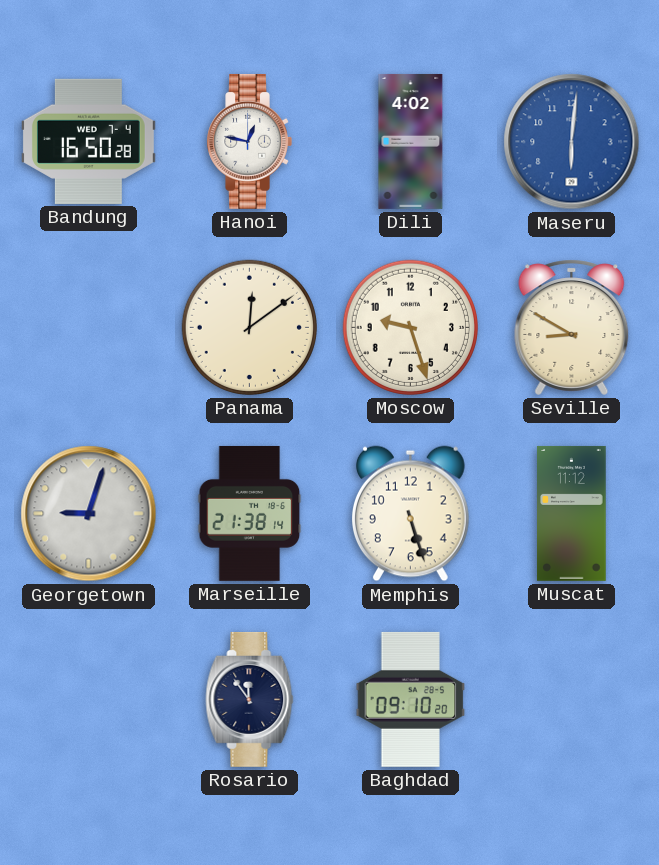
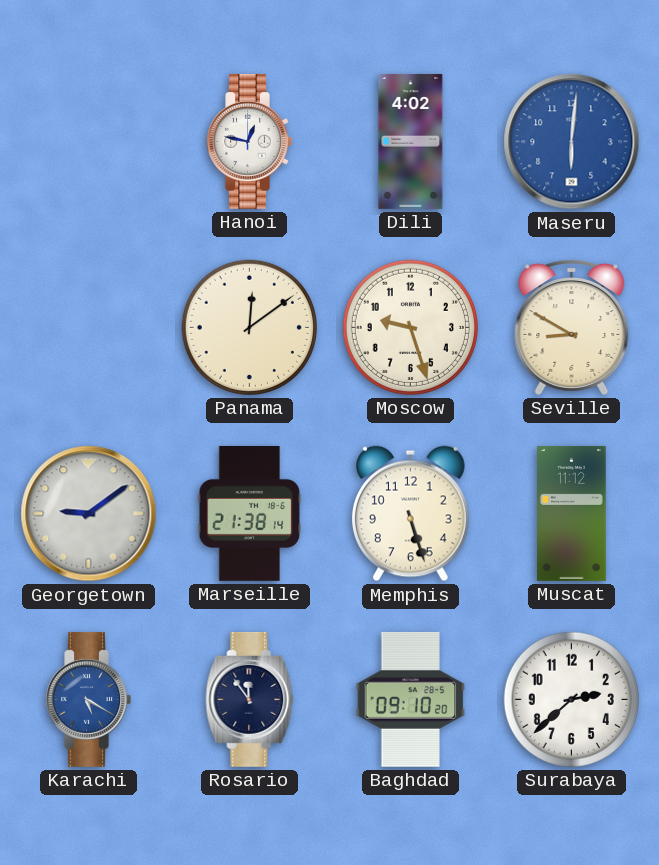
Bandung: 16:50 -> none (88, 141)
Georgetown: 9:03 -> 9:09 (89, 514)
Karachi: none -> 5:20 (88, 699)
Surabaya: none -> 2:38 (571, 699)
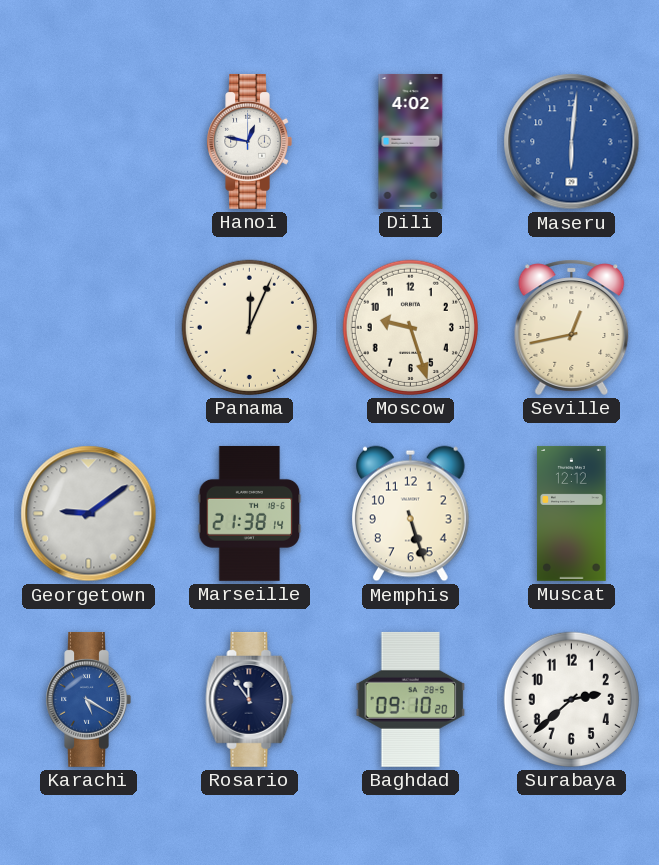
Panama: 12:09 -> 12:04 (249, 327)
Seville: 8:50 -> 12:43 (572, 327)
Muscat: 11:12 -> 12:12 (572, 513)
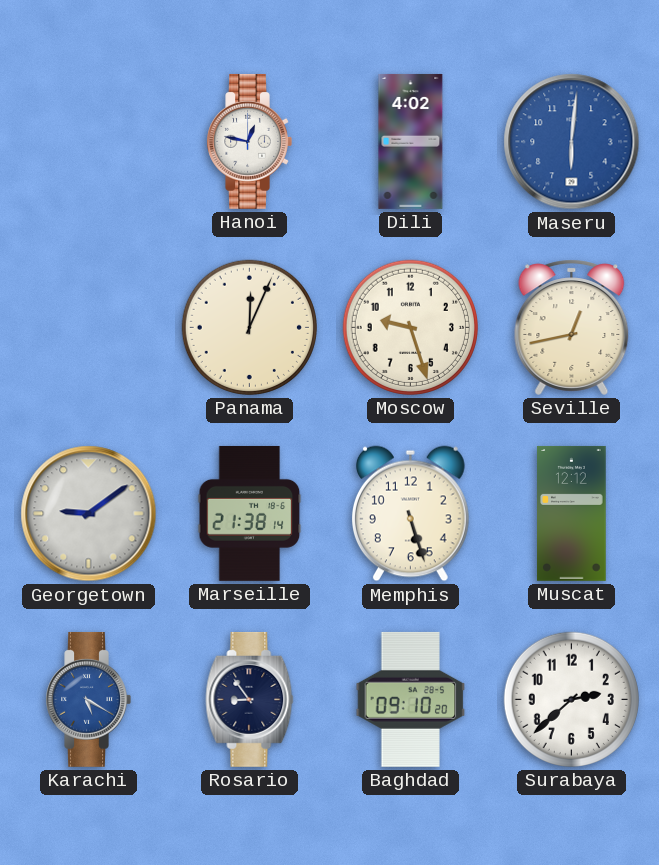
Rosario: 11:54 -> 8:54 (250, 699)
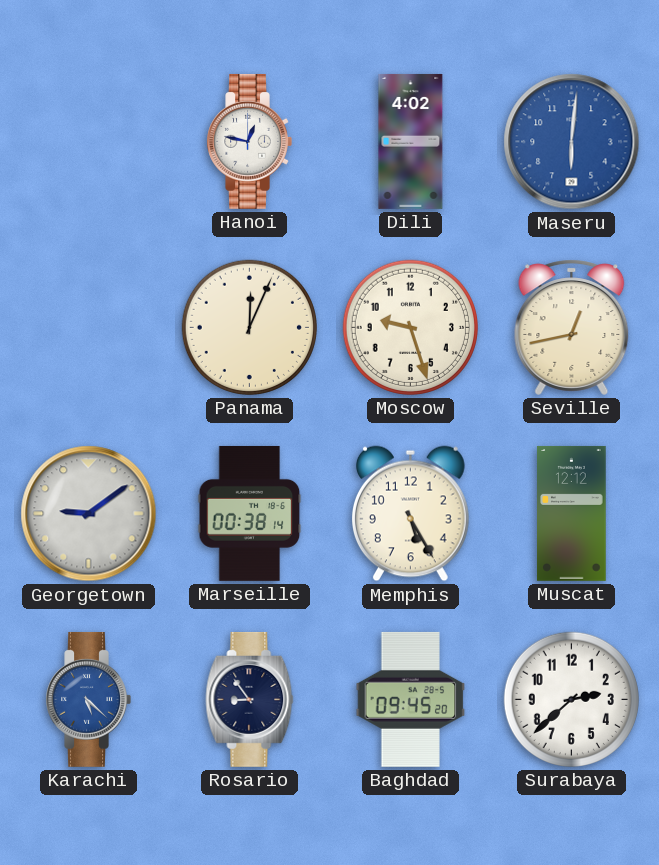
Marseille: 21:38 -> 00:38 (250, 513)
Memphis: 5:27 -> 5:25 (410, 514)
Karachi: 5:20 -> 5:22 (88, 699)
Baghdad: 09:10 -> 09:45 (411, 699)
